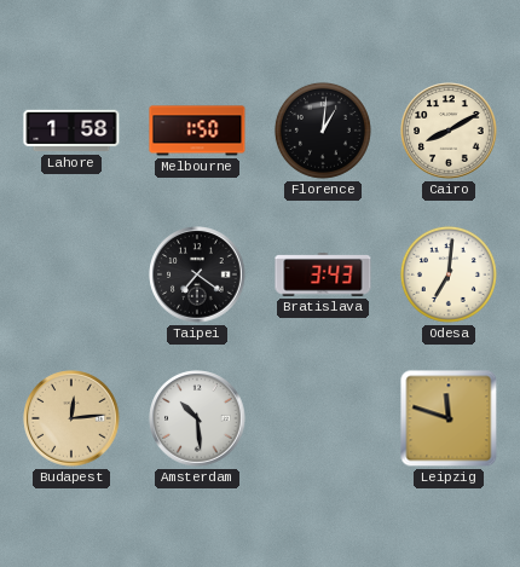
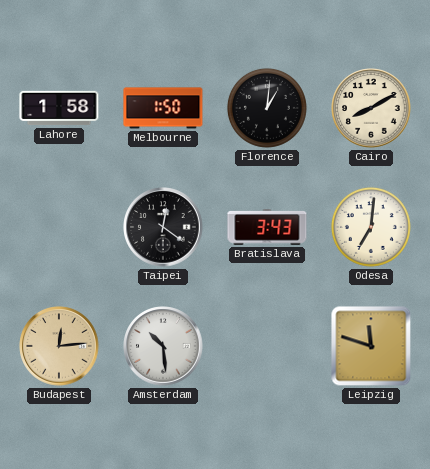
Taipei: 7:21 -> 12:21 (163, 227)
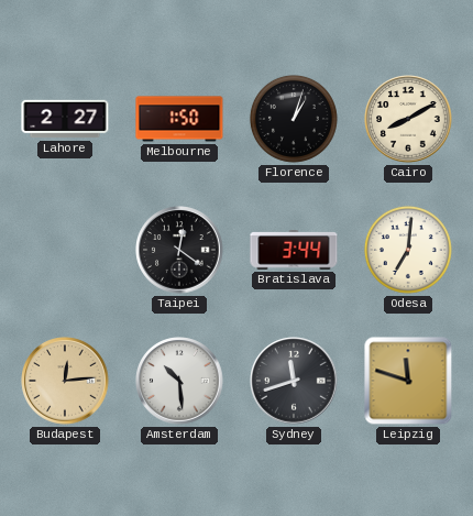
Lahore: 1:58 -> 2:27 (65, 119)
Florence: 1:01 -> 1:03 (294, 119)
Bratislava: 3:43 -> 3:44 (294, 251)
Sydney: none -> 11:42 (294, 381)
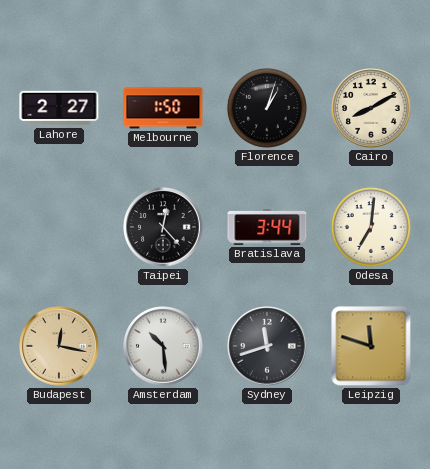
Taipei: 12:21 -> 12:23 (163, 227)
Budapest: 12:14 -> 12:17 (59, 346)
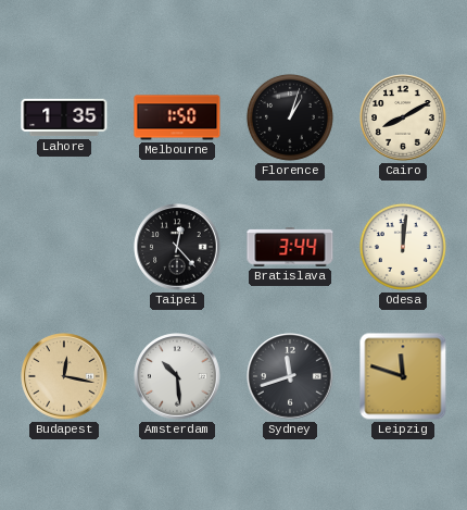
Lahore: 2:27 -> 1:35 (64, 117)
Odesa: 7:01 -> 12:01 (403, 247)
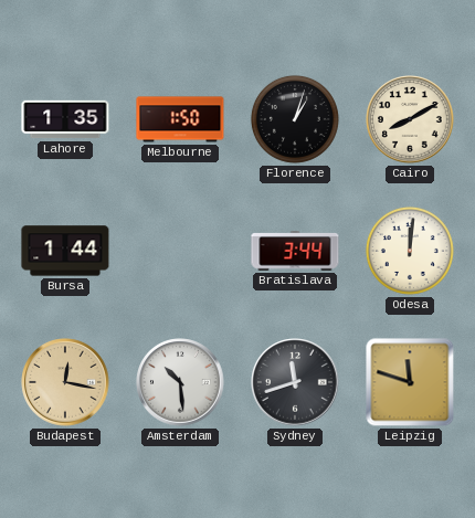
Bursa: none -> 1:44 (65, 251)
Taipei: 12:23 -> none (177, 247)
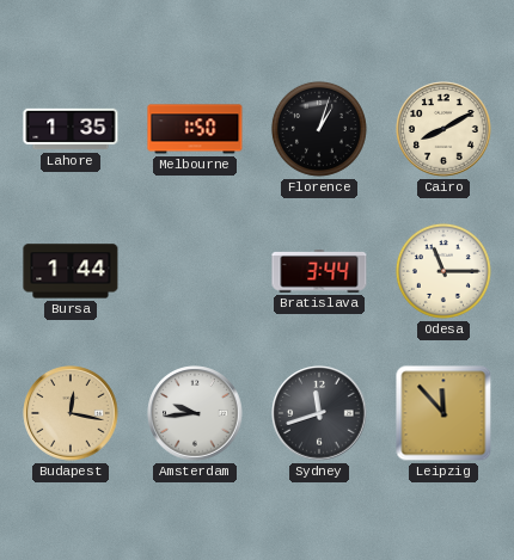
Odesa: 12:01 -> 11:15 (443, 271)
Amsterdam: 10:29 -> 9:44 (195, 413)
Leipzig: 11:48 -> 11:53 (443, 413)
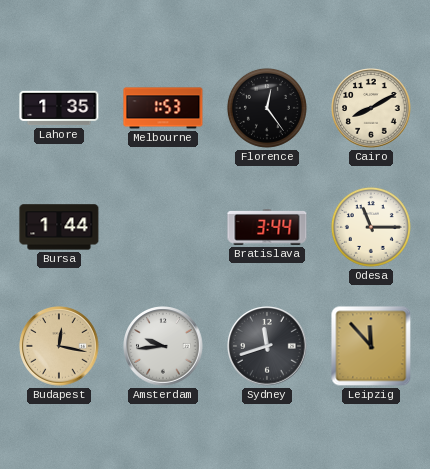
Melbourne: 1:50 -> 1:53 (163, 108)
Florence: 1:03 -> 12:24 (267, 108)
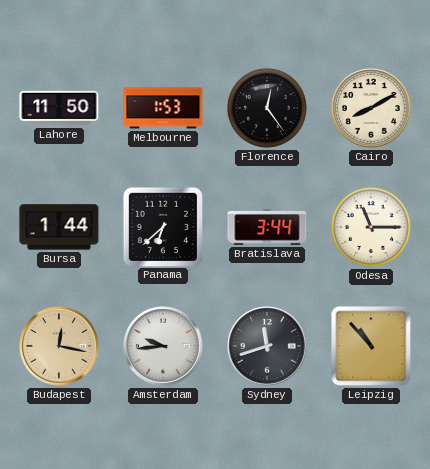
Lahore: 1:35 -> 11:50 (59, 108)
Panama: none -> 6:38 (162, 226)
Leipzig: 11:53 -> 10:53 (371, 346)
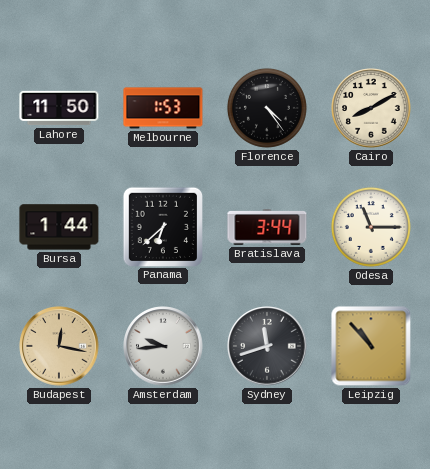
Florence: 12:24 -> 4:24 (267, 108)
